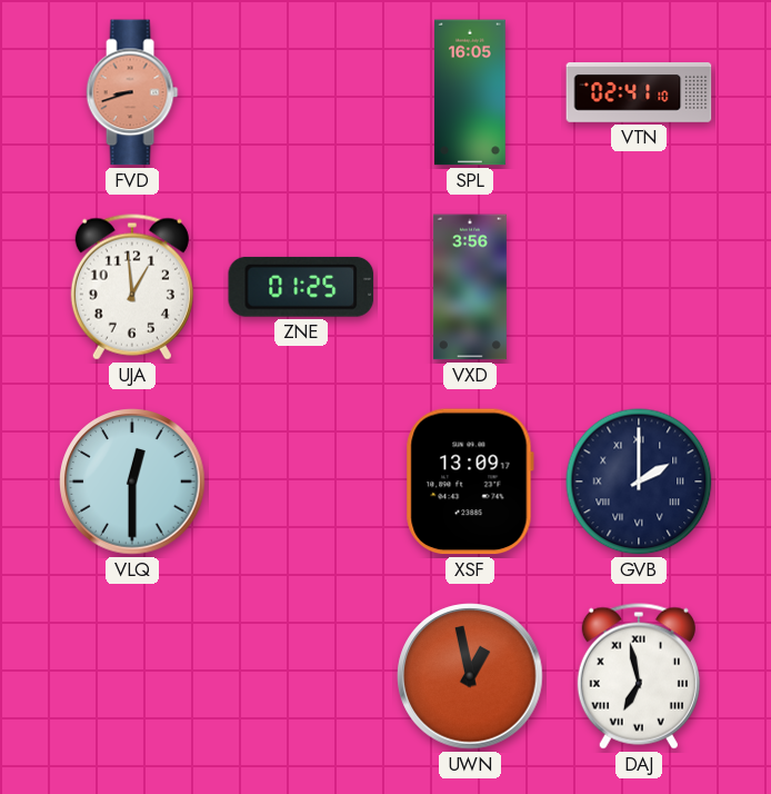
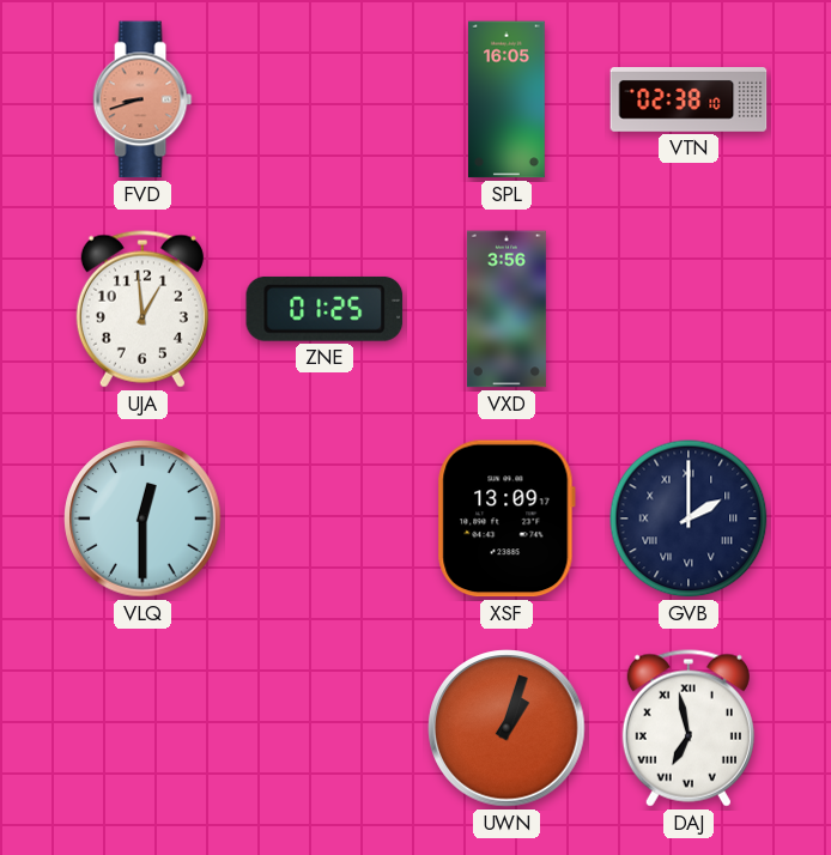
VTN: 02:41 -> 02:38 (689, 101)
UWN: 12:58 -> 1:03 (507, 728)
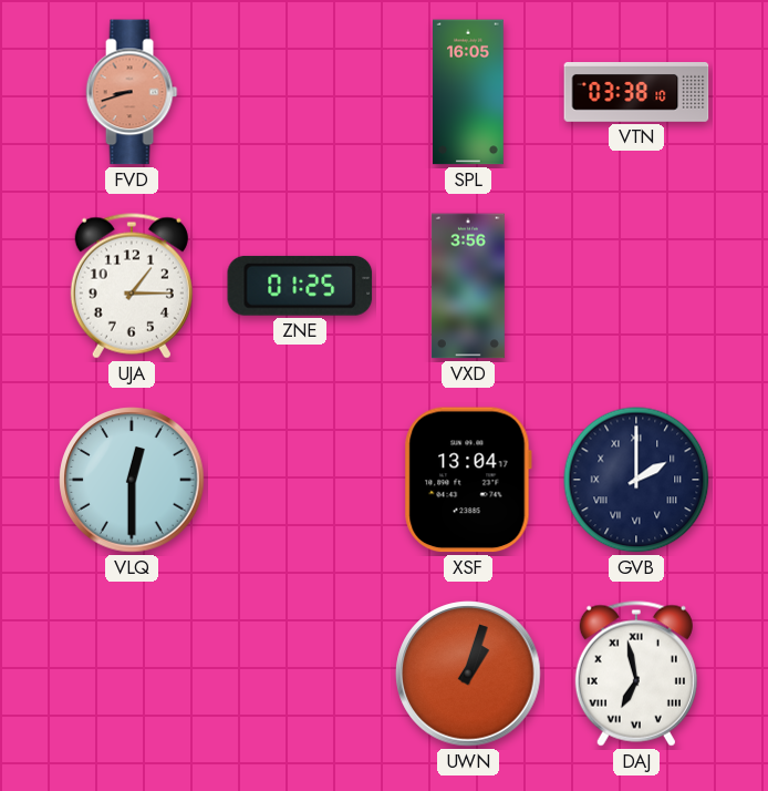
VTN: 02:38 -> 03:38 (636, 93)
UJA: 12:59 -> 1:15 (132, 286)
XSF: 13:09 -> 13:04 (468, 480)
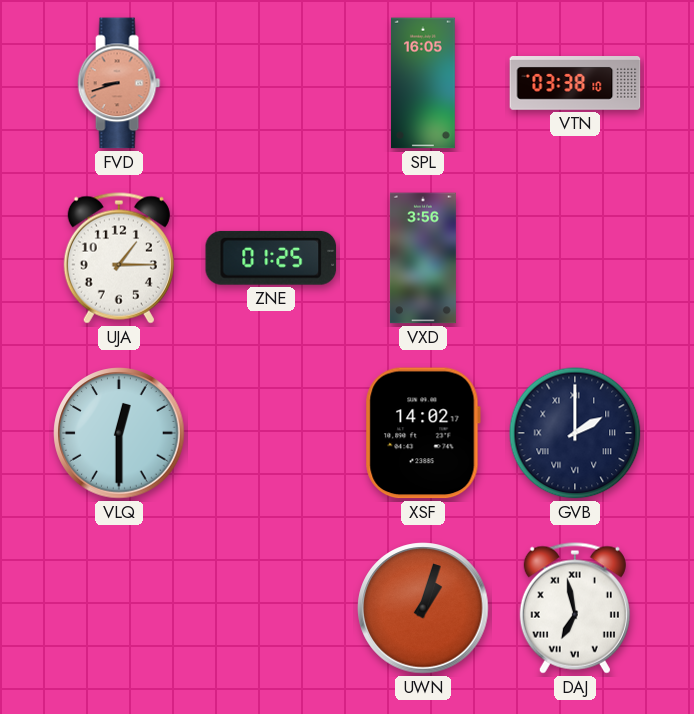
XSF: 13:04 -> 14:02 (423, 433)
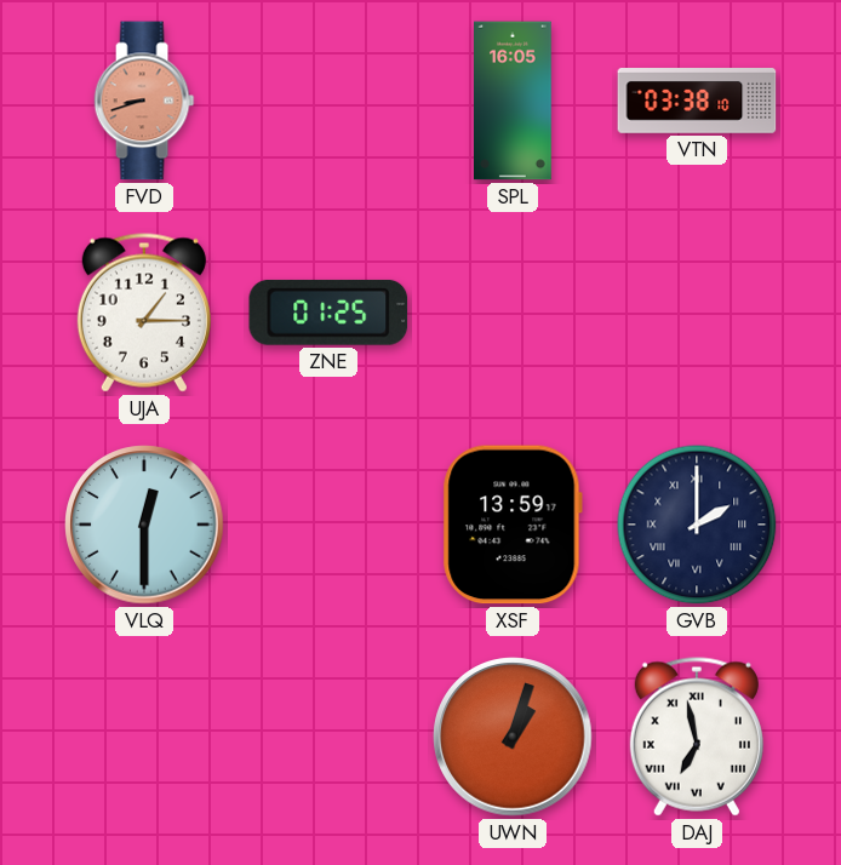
VXD: 3:56 -> none (423, 258)
XSF: 14:02 -> 13:59 (513, 525)
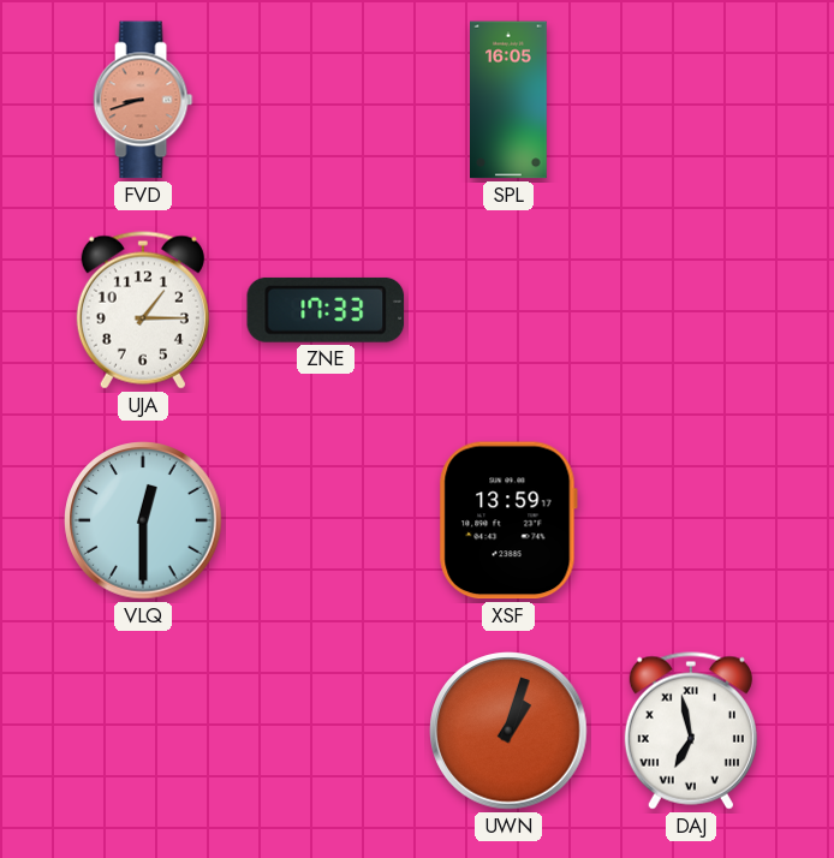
VTN: 03:38 -> none (697, 102)
ZNE: 01:25 -> 17:33 (326, 310)
GVB: 2:00 -> none (697, 525)
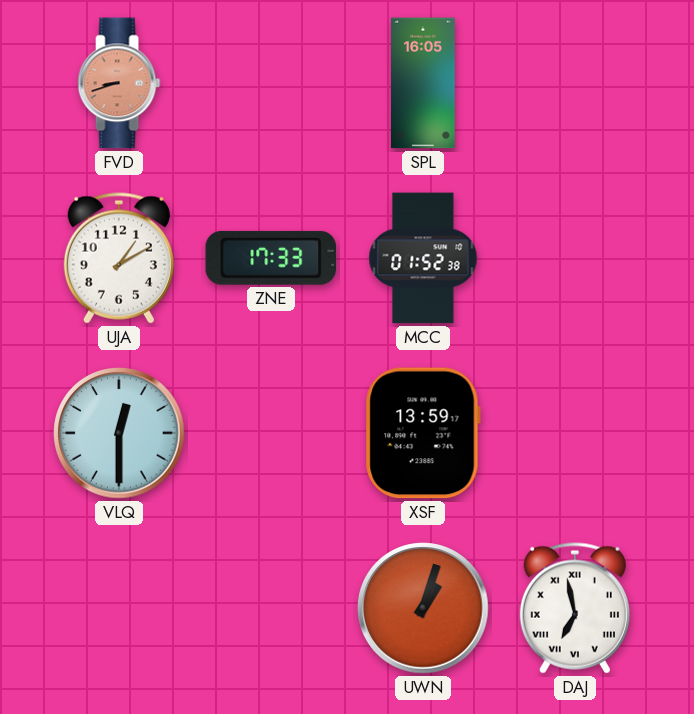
UJA: 1:15 -> 1:10 (119, 258)
MCC: none -> 01:52 (423, 258)
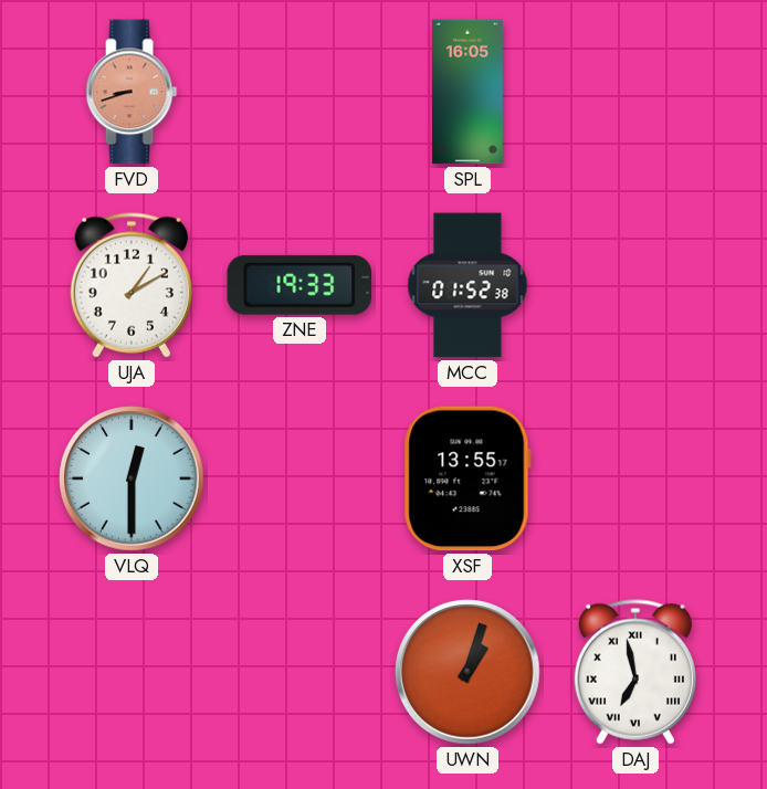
ZNE: 17:33 -> 19:33 (300, 285)
XSF: 13:59 -> 13:55 (467, 478)
